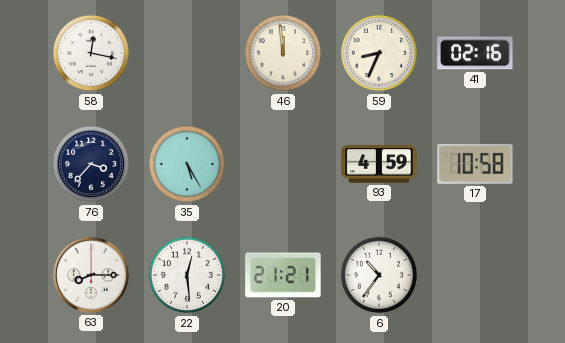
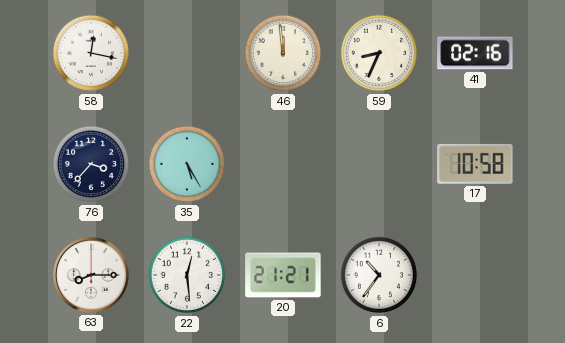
93: 4:59 -> none (379, 164)
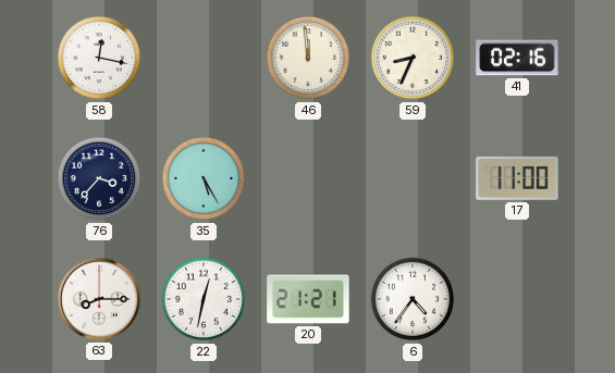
17: 10:58 -> 11:00 (517, 178)
22: 12:29 -> 12:32 (204, 299)
6: 10:36 -> 4:36 (413, 299)
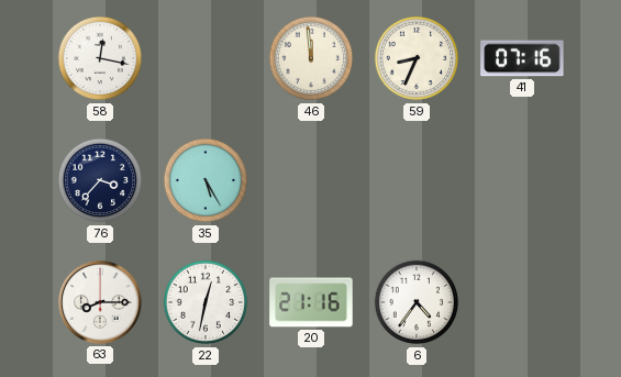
41: 02:16 -> 07:16 (522, 58)
17: 11:00 -> none (517, 178)
20: 21:21 -> 21:16 (311, 302)
